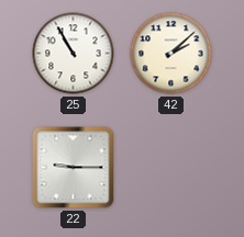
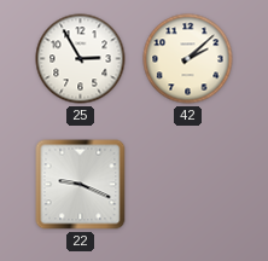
25: 10:55 -> 2:55 (81, 59)
22: 9:15 -> 9:19 (81, 185)
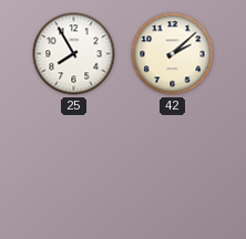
25: 2:55 -> 7:55 (74, 54)
22: 9:19 -> none (81, 185)
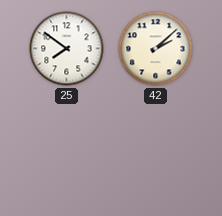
25: 7:55 -> 7:51 (67, 49)
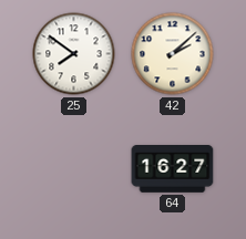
64: none -> 16:27 (173, 169)
